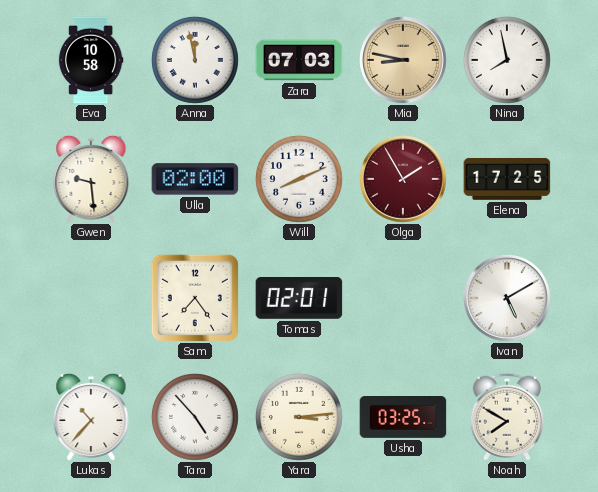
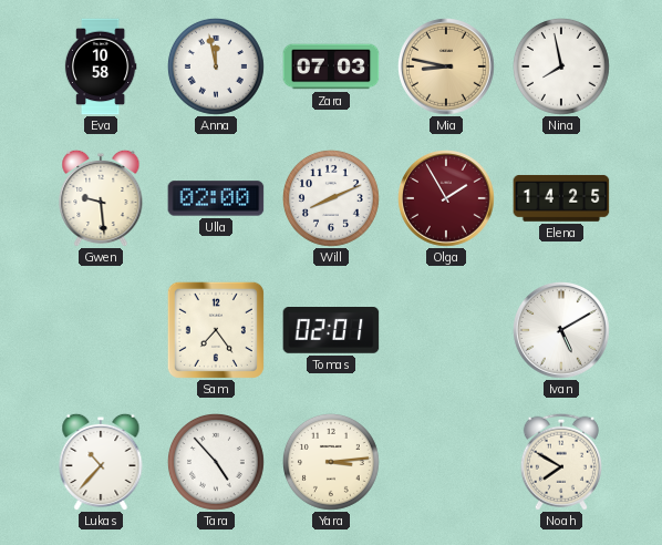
Elena: 17:25 -> 14:25 (561, 198)
Usha: 03:25 -> none (403, 418)
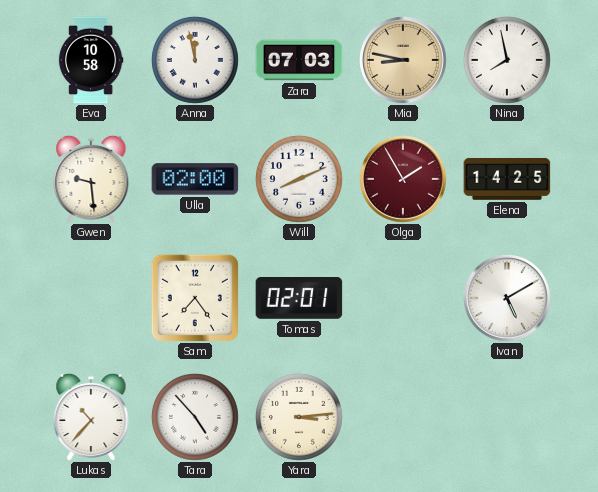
Noah: 7:50 -> none (561, 462)
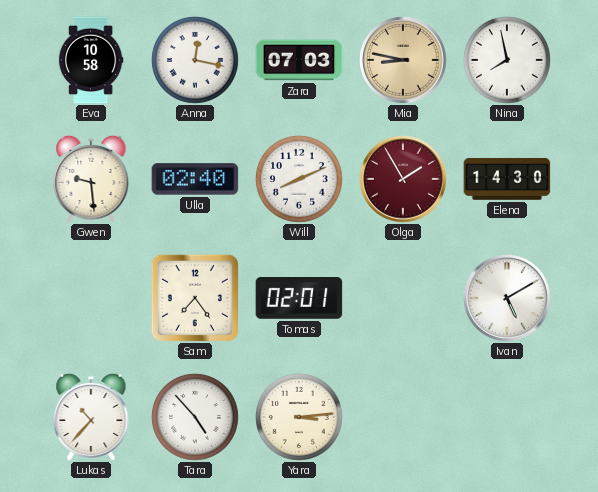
Anna: 11:58 -> 12:17 (195, 60)
Ulla: 02:00 -> 02:40 (195, 179)
Elena: 14:25 -> 14:30 (507, 179)
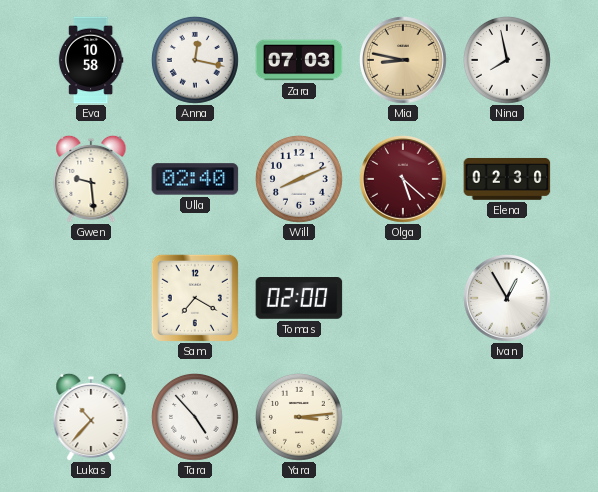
Olga: 1:55 -> 5:22 (404, 180)
Elena: 14:30 -> 02:30 (507, 179)
Sam: 7:24 -> 7:20 (195, 298)
Tomas: 02:01 -> 02:00 (299, 299)
Ivan: 5:10 -> 12:55 (508, 299)
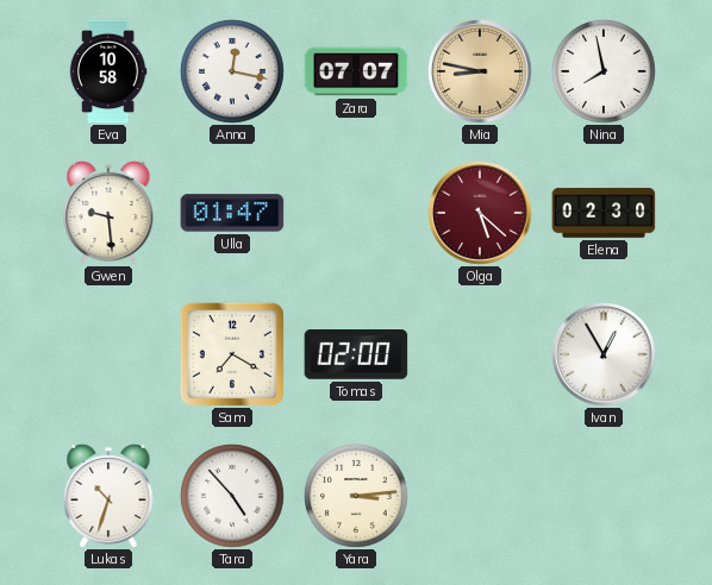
Zara: 07:03 -> 07:07 (356, 71)
Ulla: 02:40 -> 01:47 (232, 213)
Will: 8:11 -> none (299, 179)
Lukas: 10:37 -> 10:33 (108, 496)
